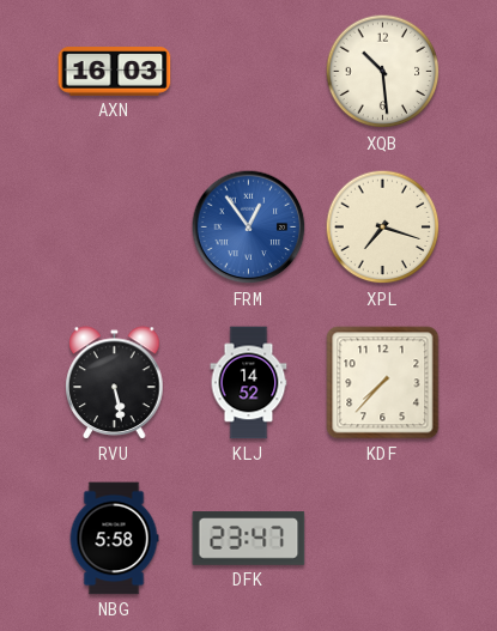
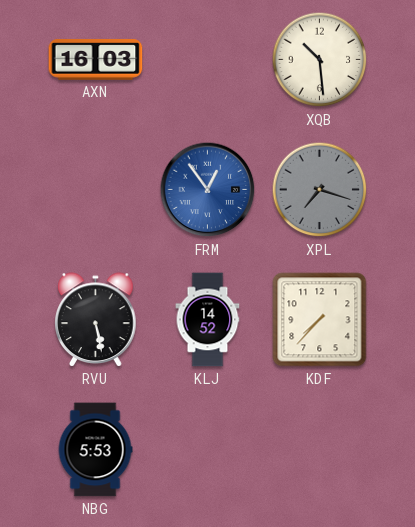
XPL dial: cream -> grey (320, 190)
NBG: 5:58 -> 5:53 (95, 450)
DFK: 23:47 -> none (249, 539)
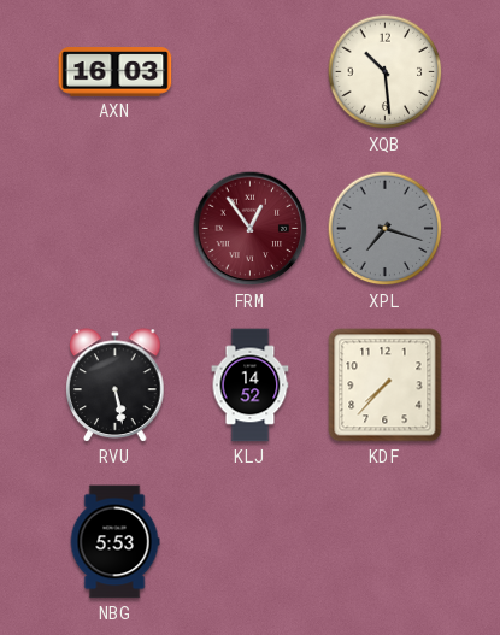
FRM dial: blue -> burgundy (251, 229)
